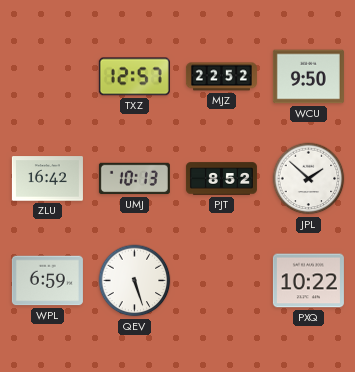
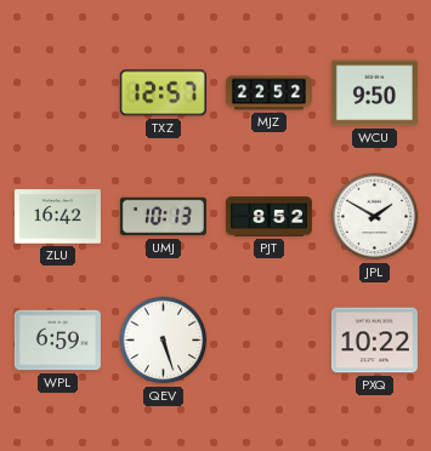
JPL: 1:52 -> 1:50 (375, 217)
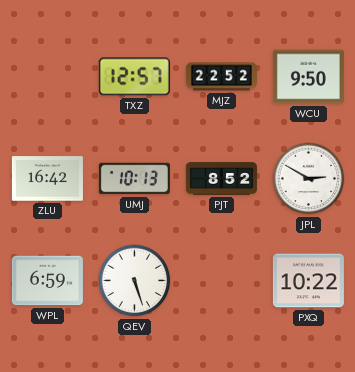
JPL: 1:50 -> 2:50 (309, 179)
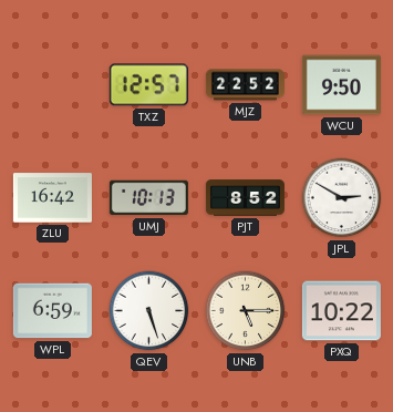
UNB: none -> 5:15 (246, 311)
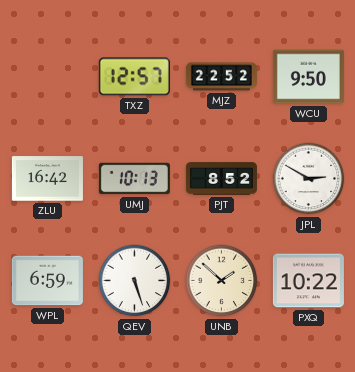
UNB: 5:15 -> 1:52 (222, 281)
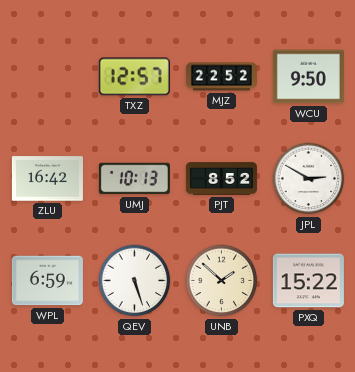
PXQ: 10:22 -> 15:22 (308, 281)
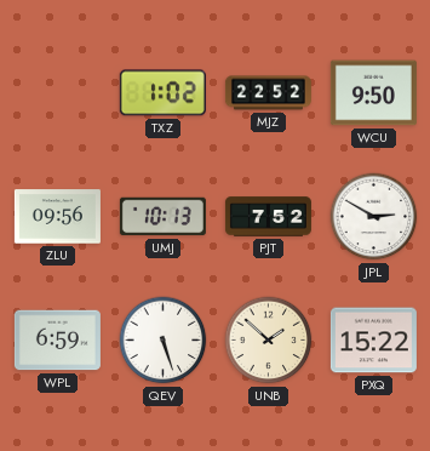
TXZ: 12:57 -> 1:02 (162, 93)
ZLU: 16:42 -> 09:56 (57, 217)
PJT: 8:52 -> 7:52 (268, 217)
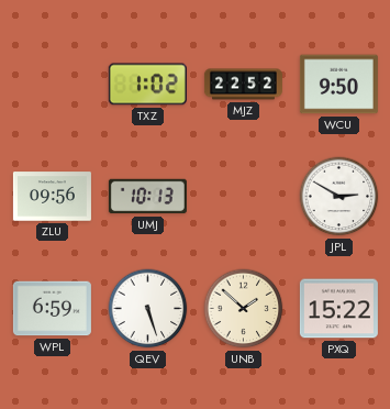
PJT: 7:52 -> none (268, 217)
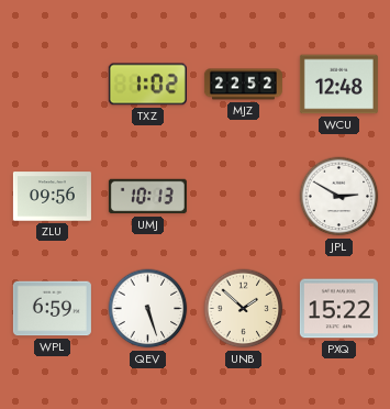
WCU: 9:50 -> 12:48 (338, 85)
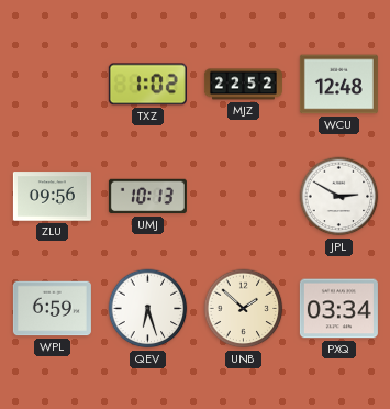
QEV: 5:27 -> 6:27 (148, 309)
PXQ: 15:22 -> 03:34 (338, 309)
